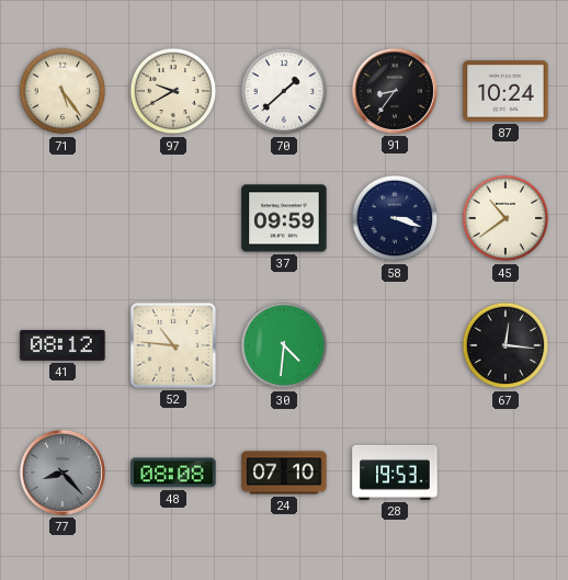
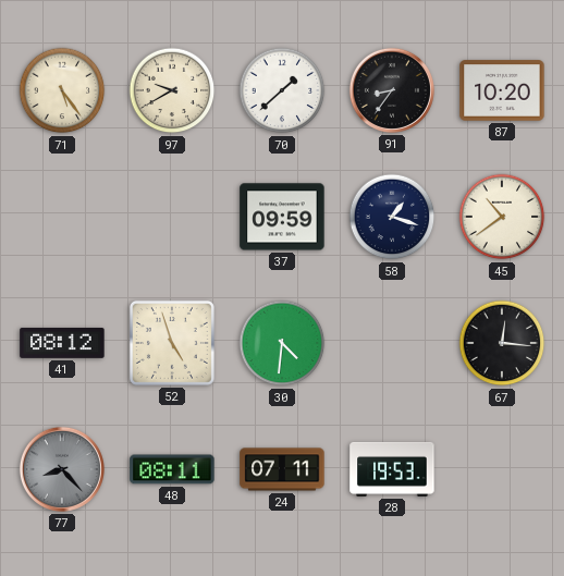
87: 10:24 -> 10:20 (502, 90)
58: 3:18 -> 1:18 (392, 217)
52: 10:46 -> 4:57 (172, 343)
48: 08:08 -> 08:11 (172, 469)
24: 07:10 -> 07:11 (282, 469)
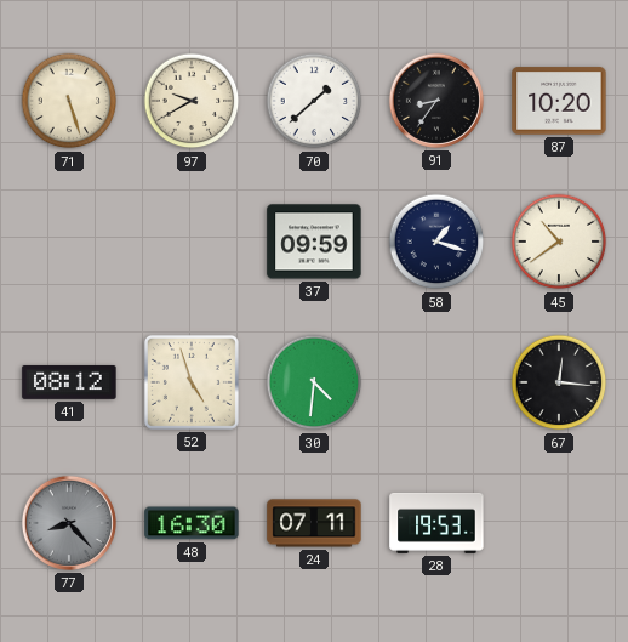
71: 5:24 -> 5:27 (69, 101)
48: 08:11 -> 16:30 (192, 523)
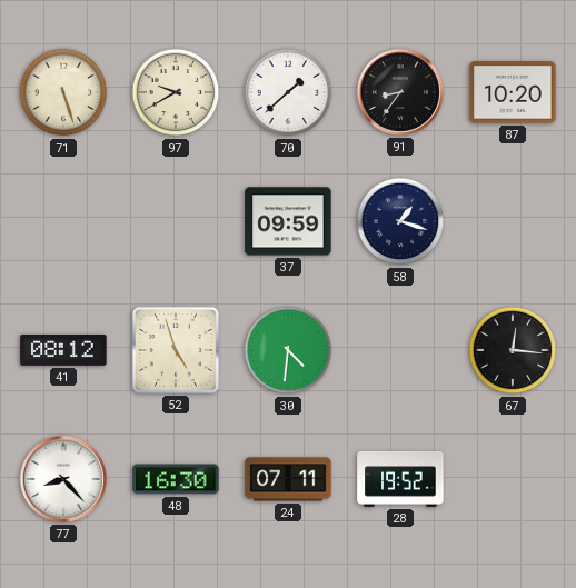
45: 10:39 -> none (559, 242)
77 dial: grey -> white (63, 479)
28: 19:53 -> 19:52 (400, 479)
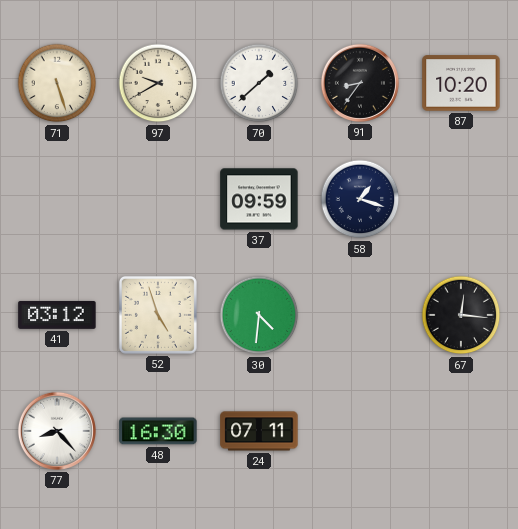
41: 08:12 -> 03:12 (57, 315)
28: 19:52 -> none (400, 479)
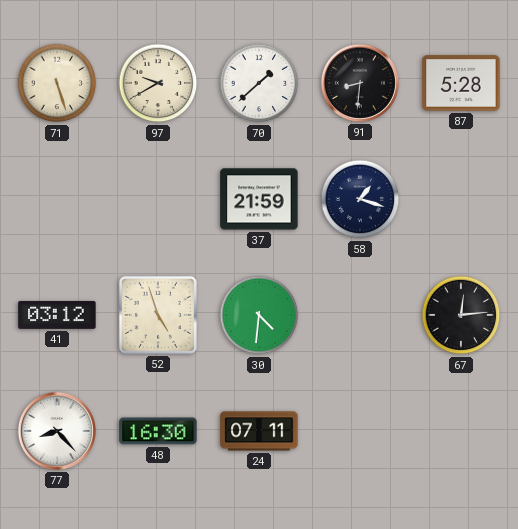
91: 8:36 -> 8:31 (360, 83)
87: 10:20 -> 5:28 (461, 83)
37: 09:59 -> 21:59 (259, 199)
67: 12:16 -> 12:14 (461, 315)
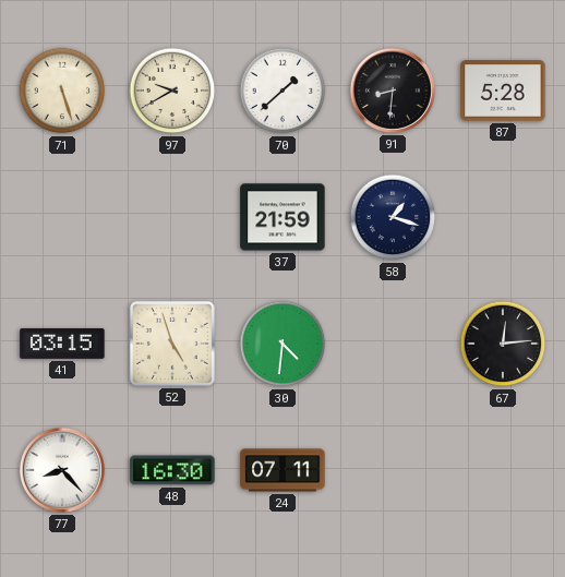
41: 03:12 -> 03:15 (62, 344)
